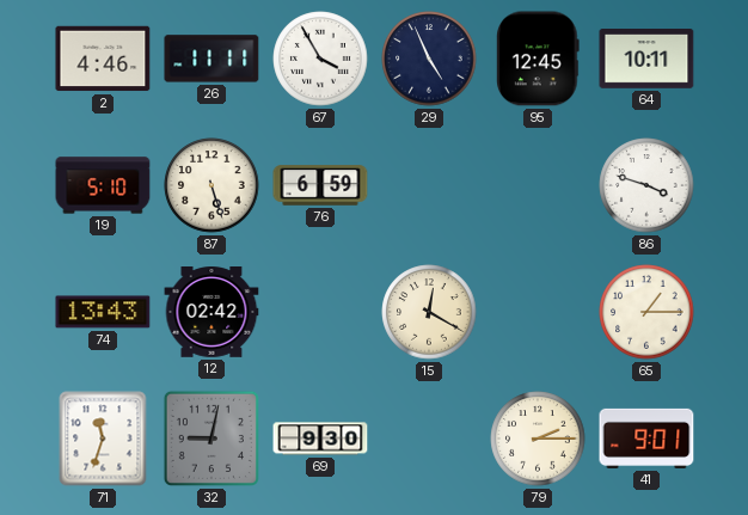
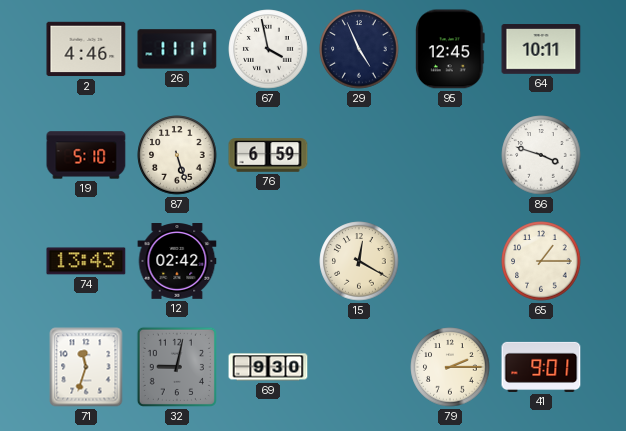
67: 3:55 -> 3:58 (268, 49)
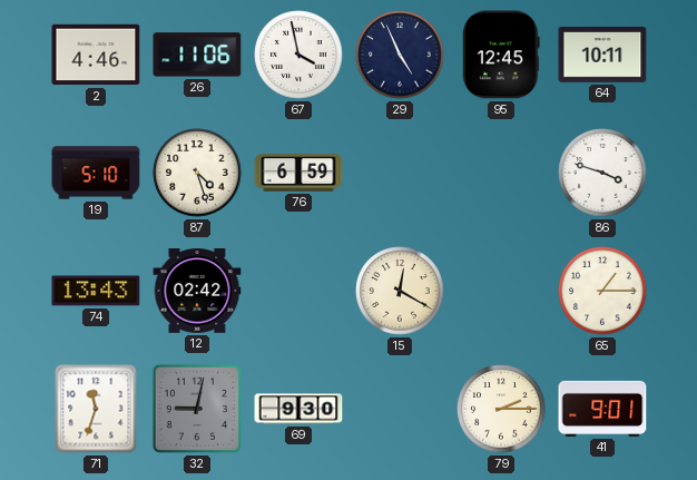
26: 11:11 -> 11:06 (197, 55)
87: 5:27 -> 4:27 (197, 173)
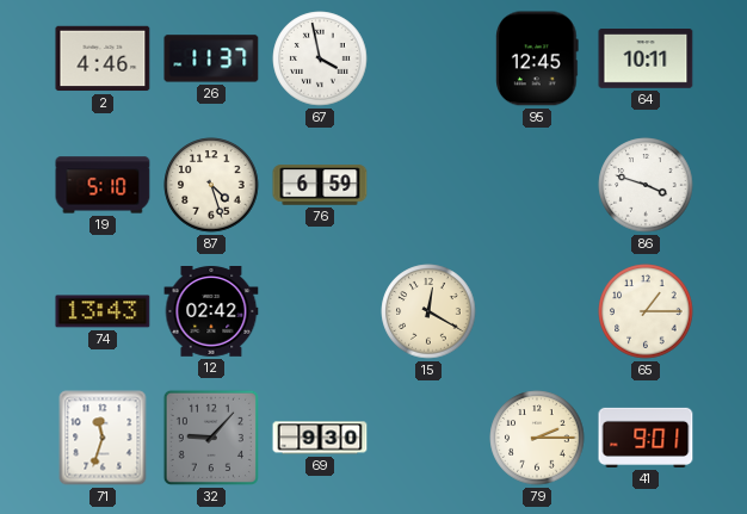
26: 11:06 -> 11:37 (211, 58)
29: 4:56 -> none (400, 55)
32: 9:02 -> 9:07 (211, 438)
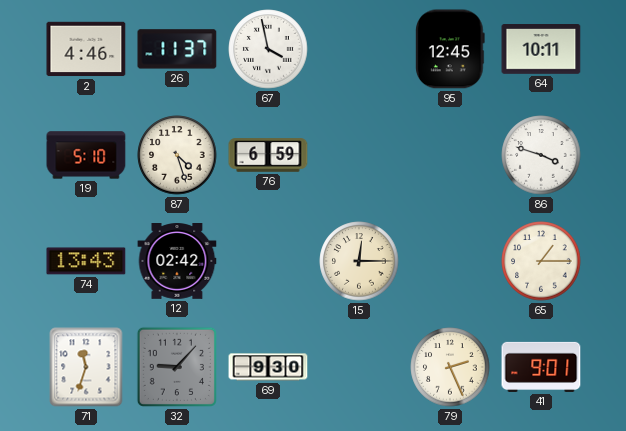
15: 12:20 -> 12:15 (359, 261)
79: 2:15 -> 2:26 (450, 367)
